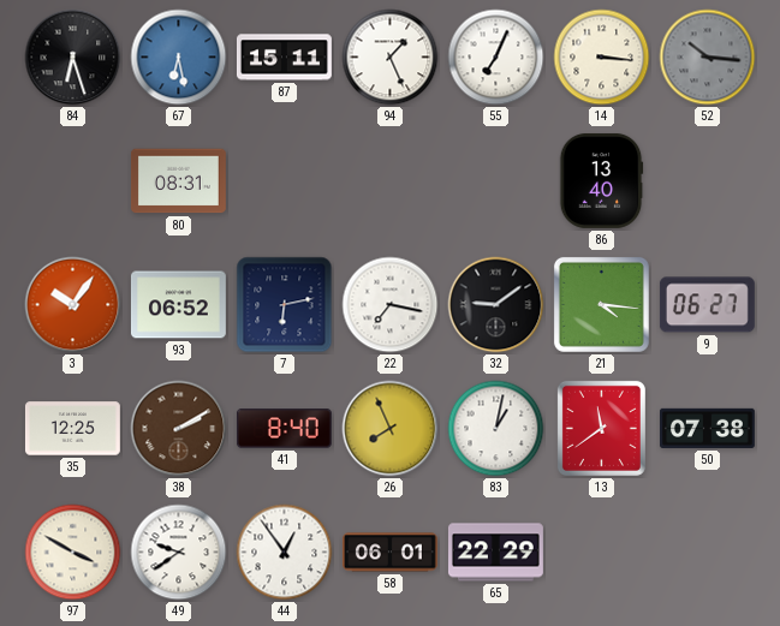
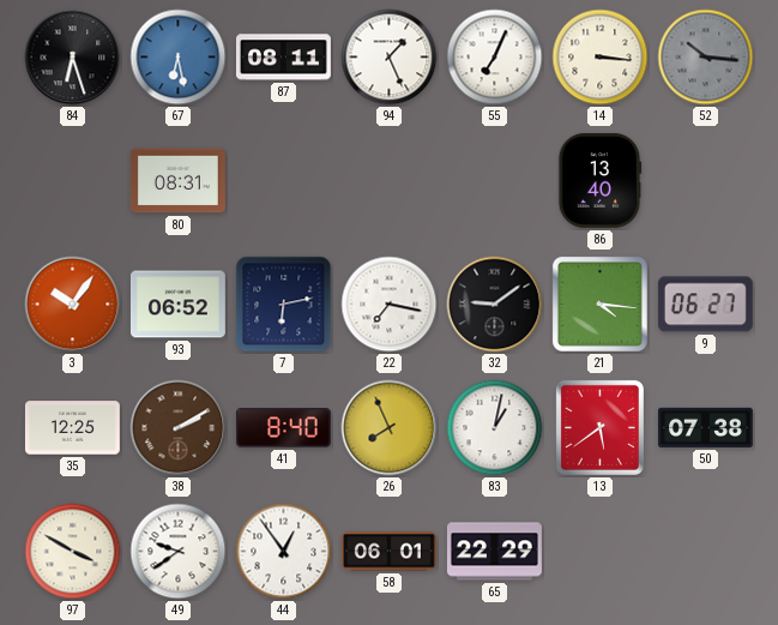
87: 15:11 -> 08:11 (283, 58)
13: 11:39 -> 5:39 (599, 427)
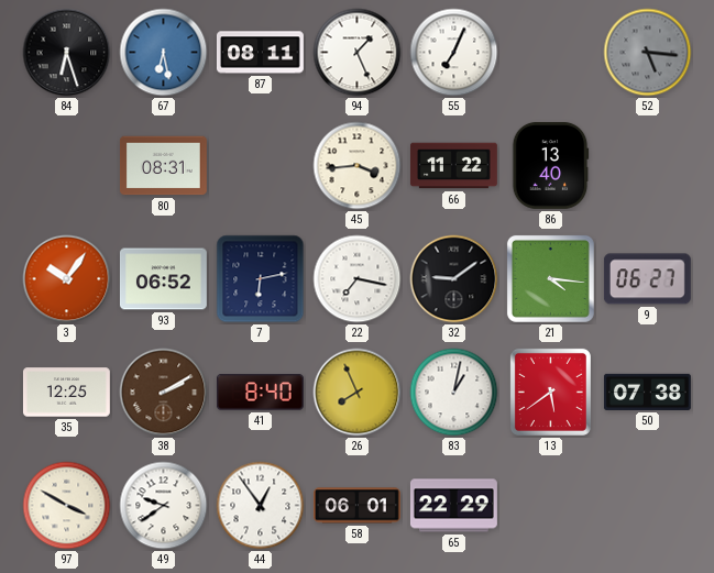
14: 3:16 -> none (601, 58)
52: 10:16 -> 5:16 (648, 53)
45: none -> 3:44 (358, 166)
66: none -> 11:22 (453, 166)
